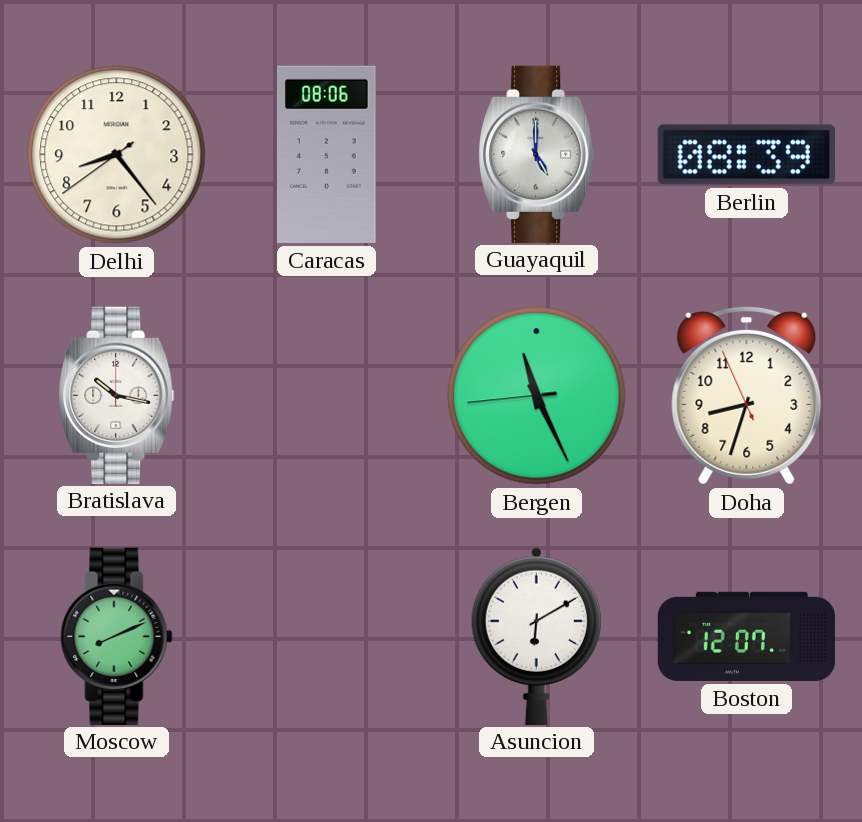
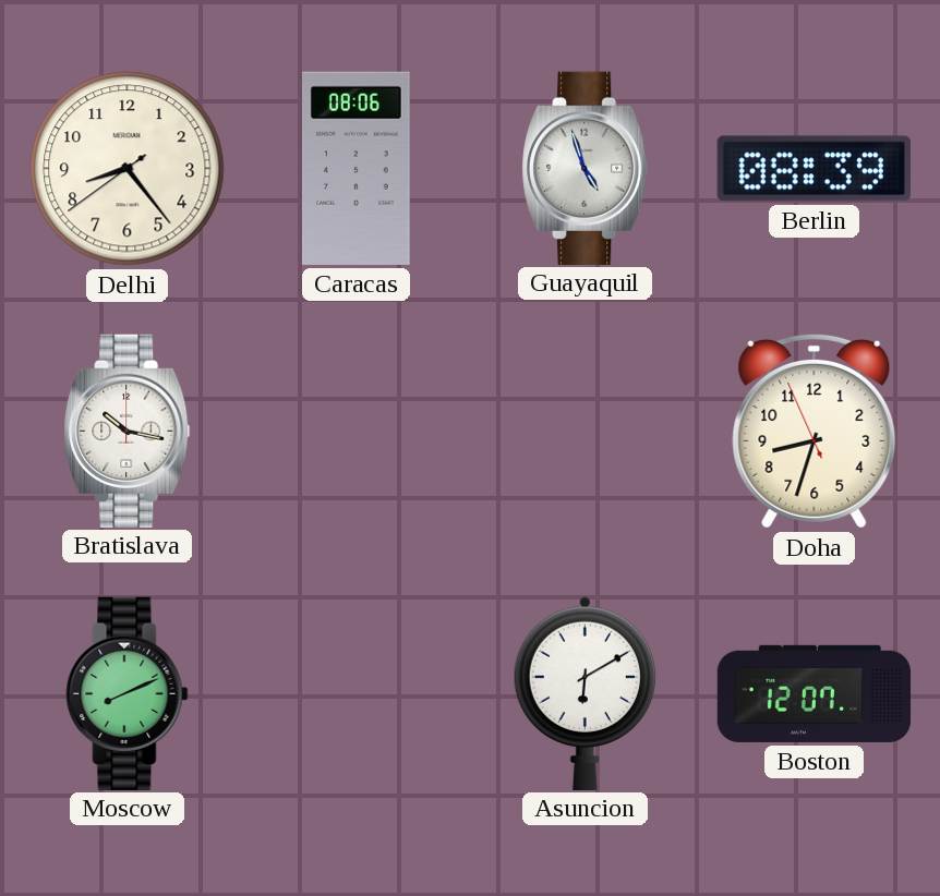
Guayaquil: 5:00 -> 4:57 (586, 168)
Bergen: 11:25 -> none (537, 396)
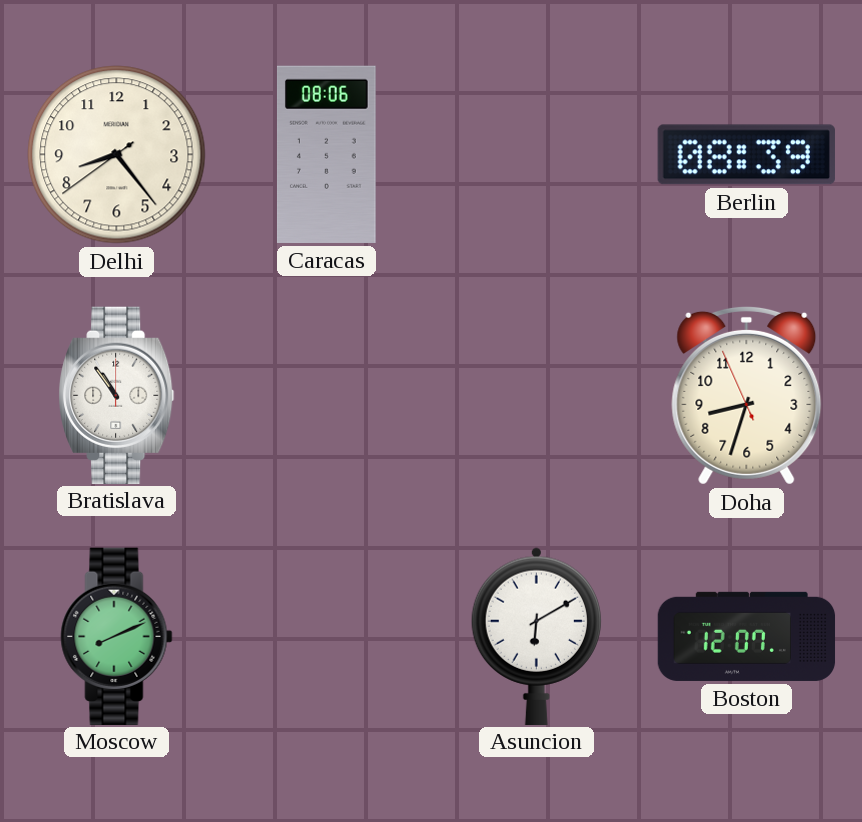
Guayaquil: 4:57 -> none (586, 168)
Bratislava: 10:17 -> 10:54 (117, 395)
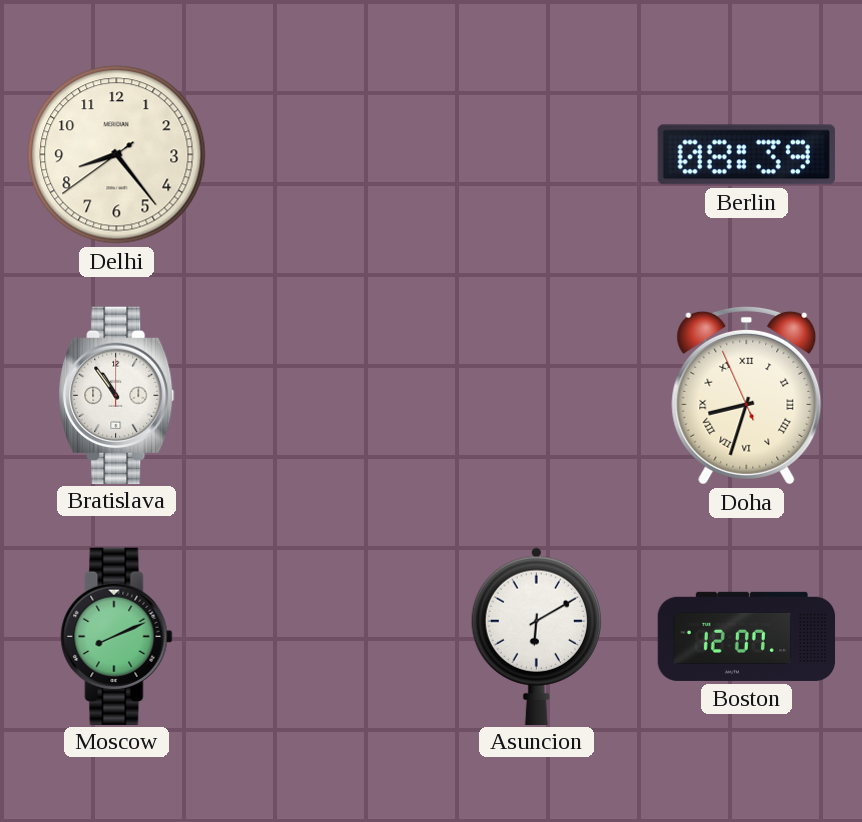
Caracas: 08:06 -> none (326, 154)
Doha numerals: Arabic -> Roman (747, 395)
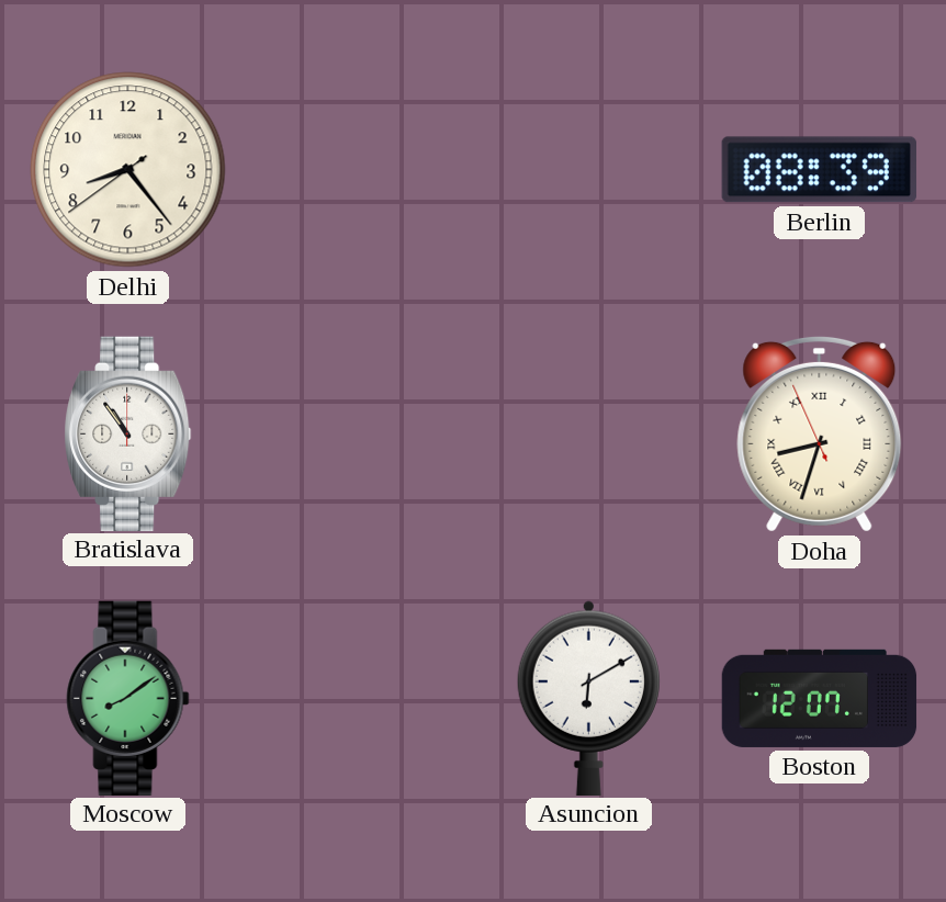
Moscow: 8:11 -> 8:09 (128, 698)
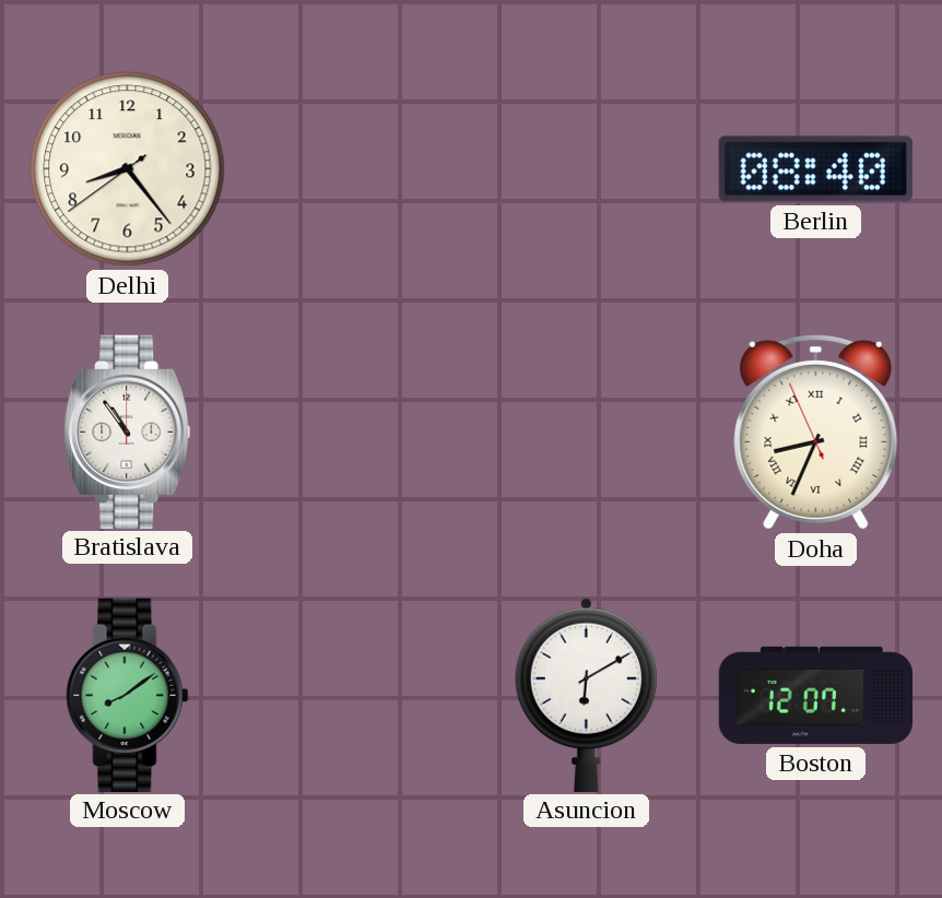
Berlin: 08:39 -> 08:40 (815, 169)
Doha: 8:32 -> 8:33 (816, 432)
